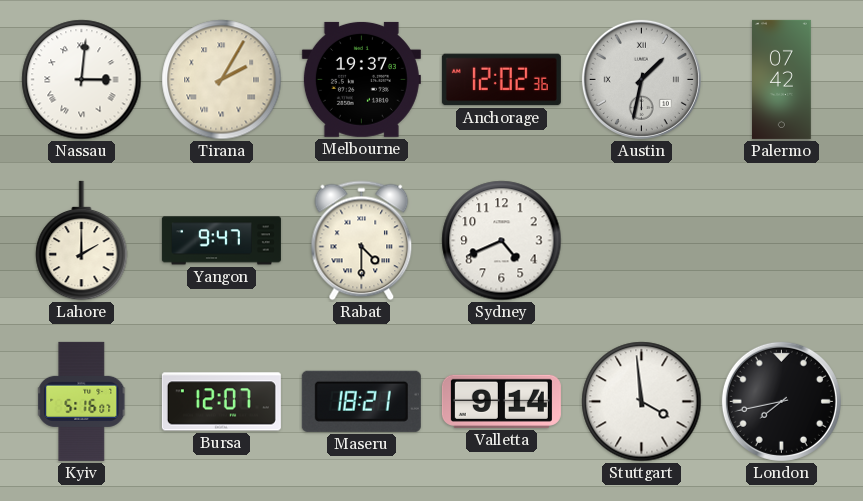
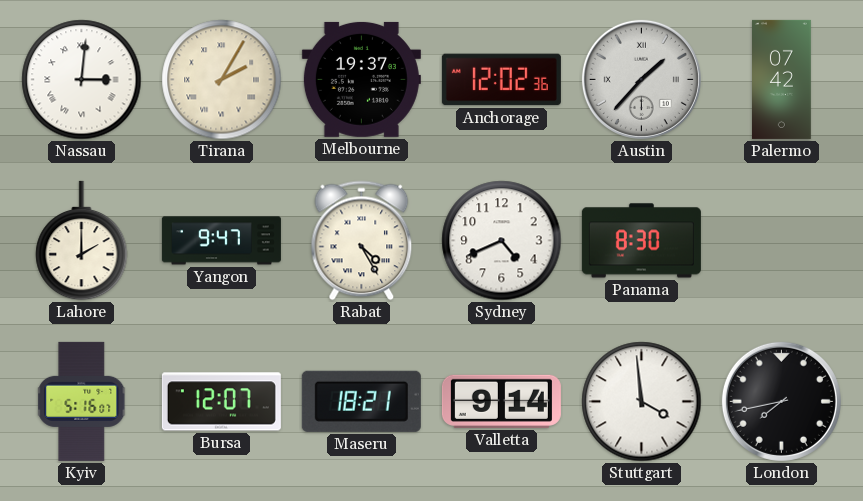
Austin: 1:32 -> 1:37 (641, 79)
Rabat: 4:30 -> 4:25 (362, 241)
Panama: none -> 8:30 (641, 241)
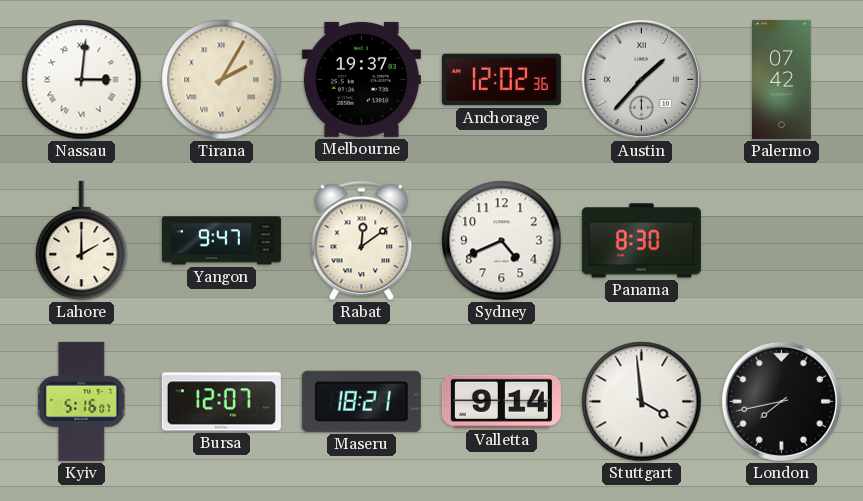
Rabat: 4:25 -> 12:09 (362, 241)
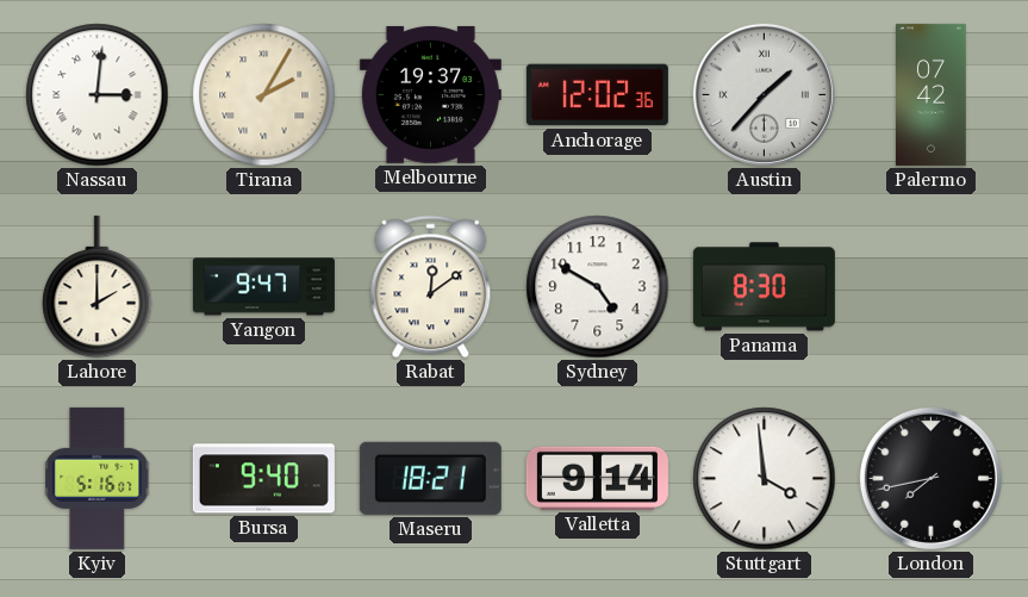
Sydney: 4:41 -> 4:50 (598, 287)
Bursa: 12:07 -> 9:40 (263, 479)
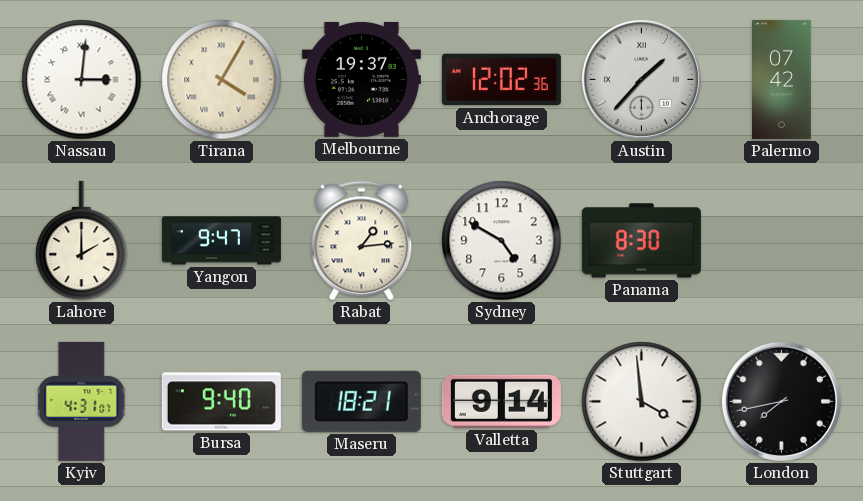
Tirana: 2:05 -> 4:05 (222, 80)
Rabat: 12:09 -> 1:14 (362, 241)
Kyiv: 5:16 -> 4:31 (82, 401)
